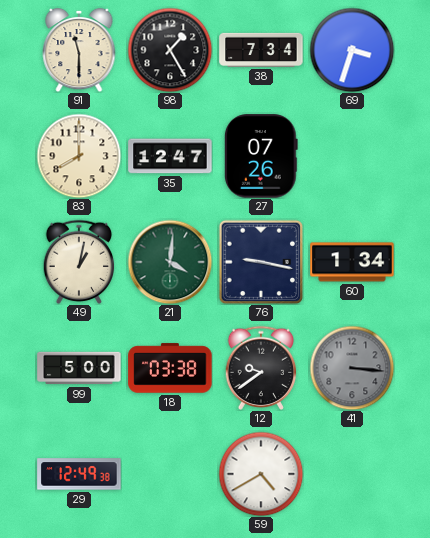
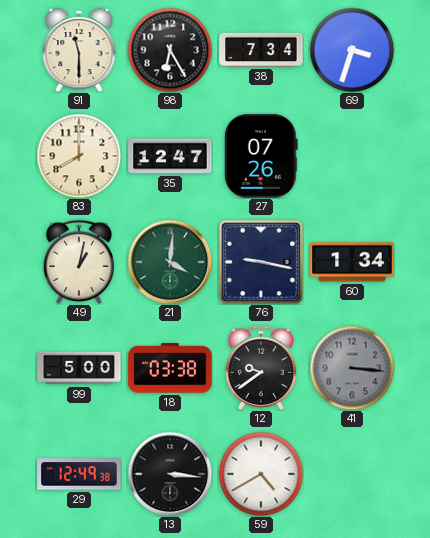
98: 1:25 -> 6:25 (170, 50)
13: none -> 3:16 (170, 474)
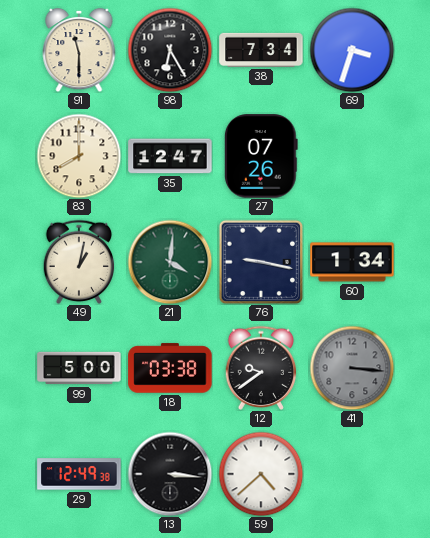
59: 4:40 -> 4:38 (261, 474)
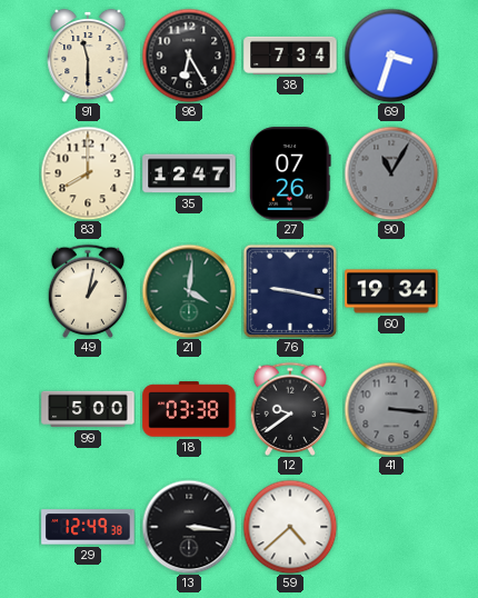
90: none -> 11:05 (391, 173)
60: 1:34 -> 19:34 (391, 291)
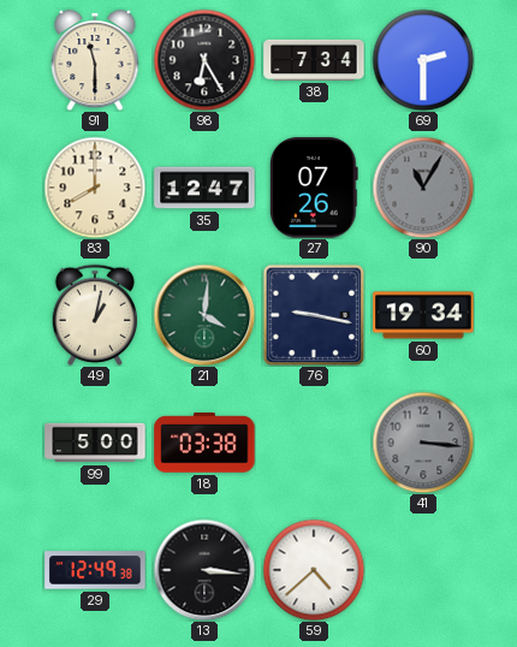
69: 3:33 -> 2:30 (423, 60)
12: 9:39 -> none (290, 408)
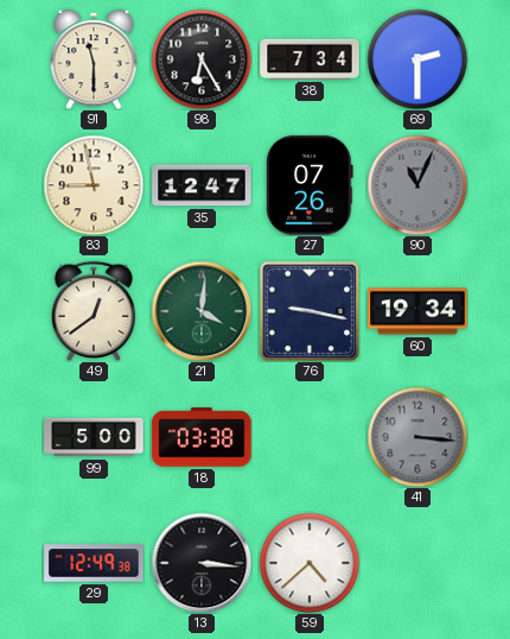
83: 8:00 -> 8:58 (94, 185)
90: 11:05 -> 11:04 (417, 185)
49: 1:02 -> 12:39 (94, 310)
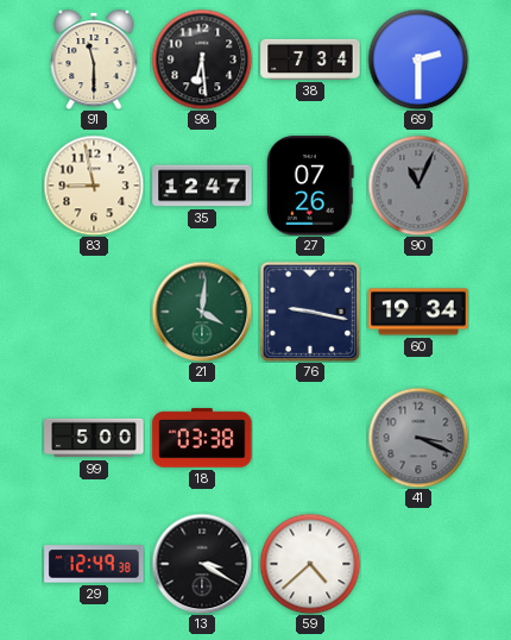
98: 6:25 -> 6:29 (202, 59)
49: 12:39 -> none (94, 310)
41: 3:16 -> 3:19 (418, 438)
13: 3:16 -> 3:20 (202, 564)
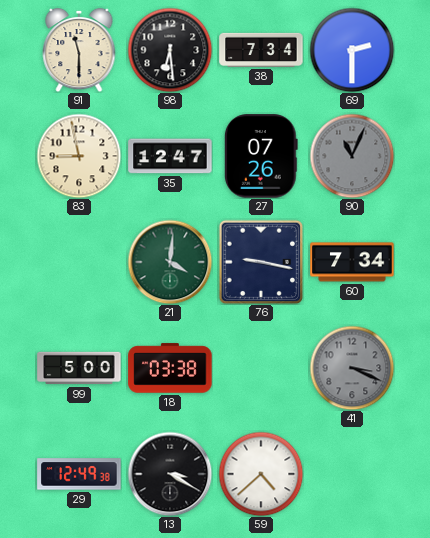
60: 19:34 -> 7:34 (352, 262)
